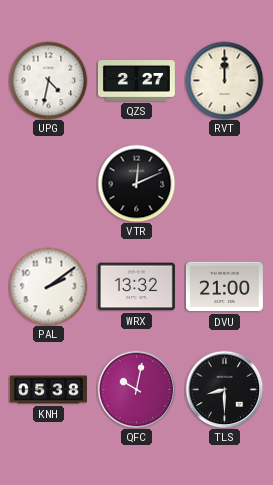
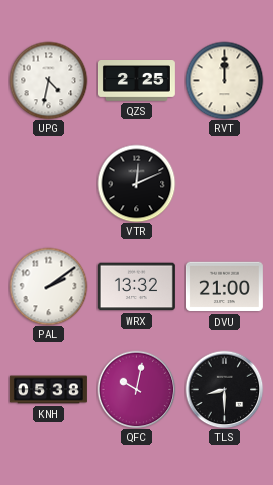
QZS: 2:27 -> 2:25 (136, 81)
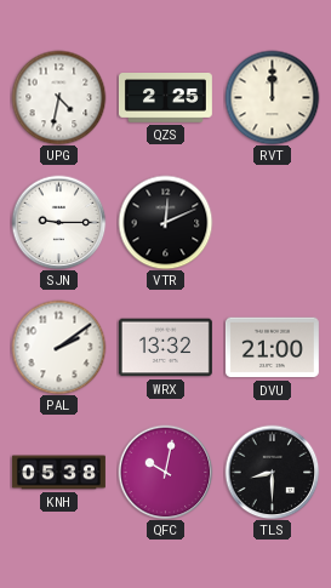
SJN: none -> 9:15 (58, 222)
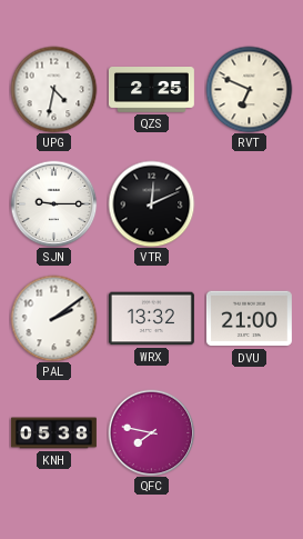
RVT: 12:00 -> 6:49 (249, 89)
QFC: 10:02 -> 7:47 (151, 432)
TLS: 8:30 -> none (272, 472)
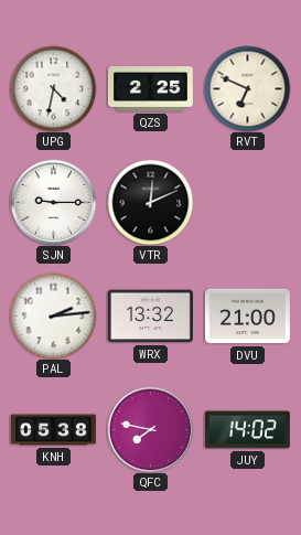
PAL: 2:09 -> 2:14 (53, 315)
JUY: none -> 14:02 (247, 430)
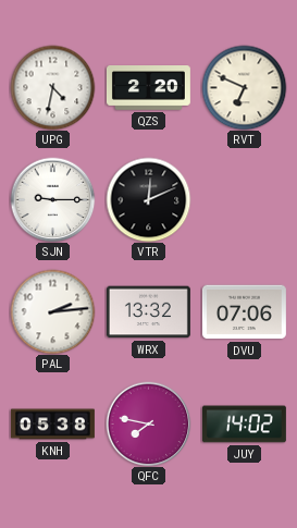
QZS: 2:25 -> 2:20 (148, 88)
DVU: 21:00 -> 07:06 (244, 312)
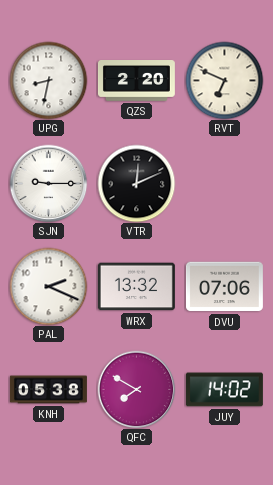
UPG: 4:32 -> 8:32 (48, 80)
PAL: 2:14 -> 2:19 (48, 286)
QFC: 7:47 -> 7:50 (136, 389)
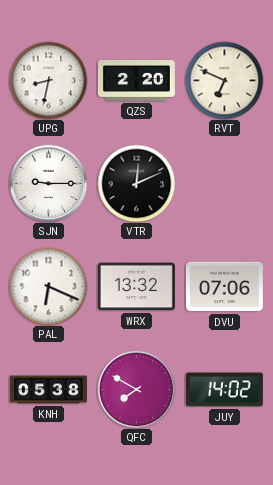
PAL: 2:19 -> 6:19 (48, 286)
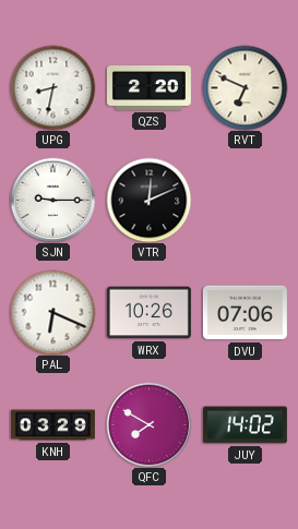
WRX: 13:32 -> 10:26 (148, 313)
KNH: 05:38 -> 03:29 (52, 425)
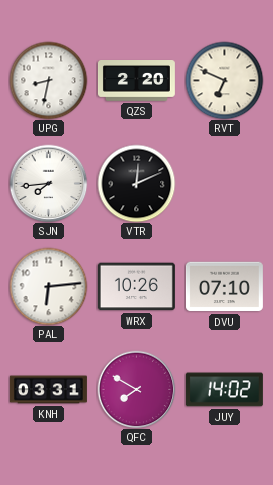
SJN: 9:15 -> 7:44 (48, 183)
PAL: 6:19 -> 6:14 (48, 286)
DVU: 07:06 -> 07:10 (224, 287)
KNH: 03:29 -> 03:31 (48, 390)
